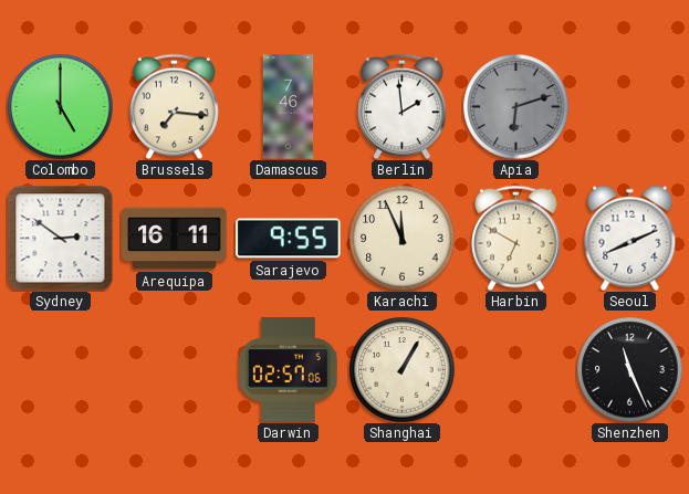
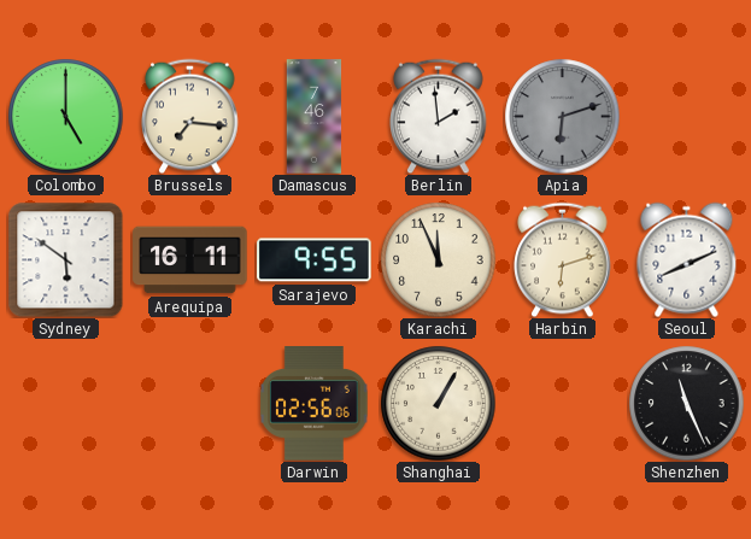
Sydney: 2:51 -> 5:51 (65, 259)
Harbin: 6:50 -> 6:12 (563, 259)
Darwin: 02:57 -> 02:56 (315, 404)
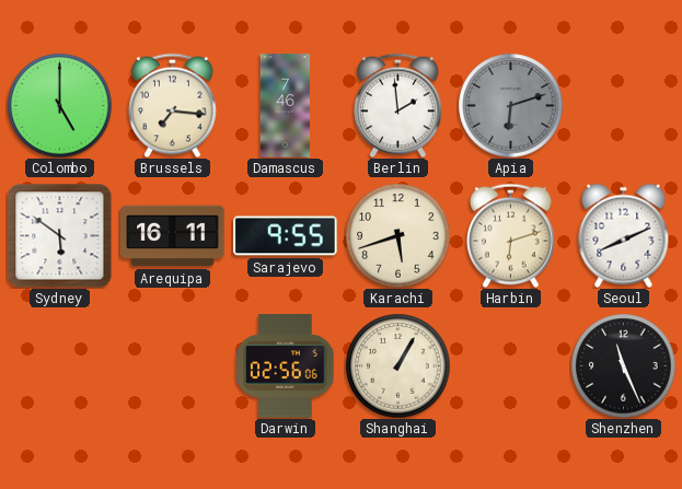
Karachi: 11:56 -> 5:42 (397, 235)
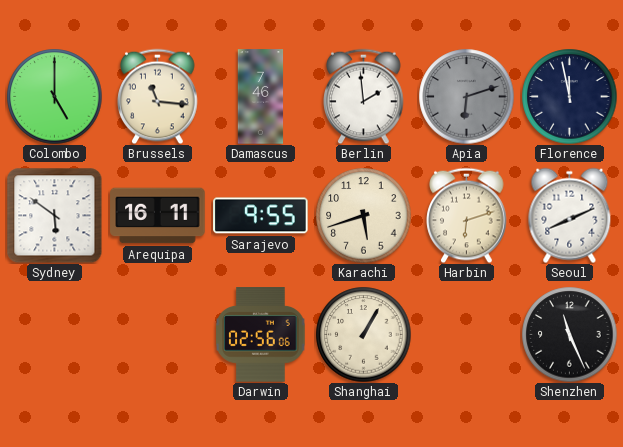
Brussels: 7:16 -> 11:16 (158, 96)
Florence: none -> 11:58 (569, 96)
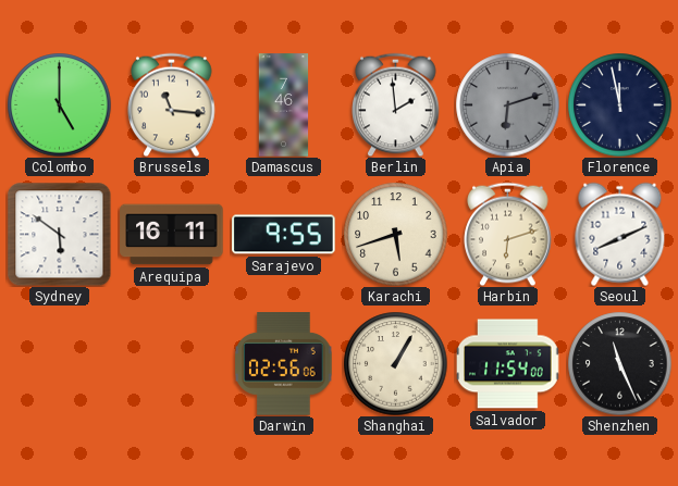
Salvador: none -> 11:54 (508, 364)
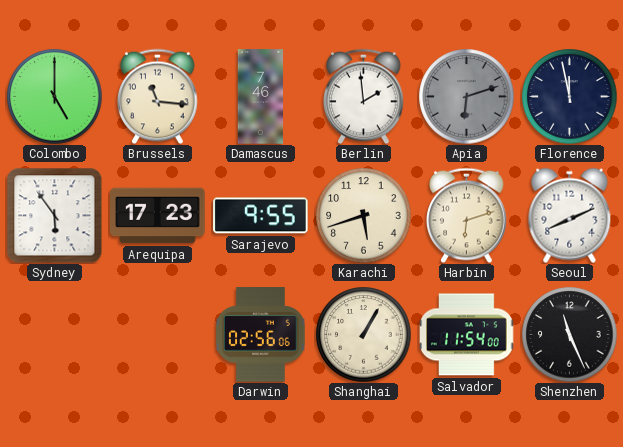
Sydney: 5:51 -> 5:54 (54, 215)
Arequipa: 16:11 -> 17:23 (158, 216)
